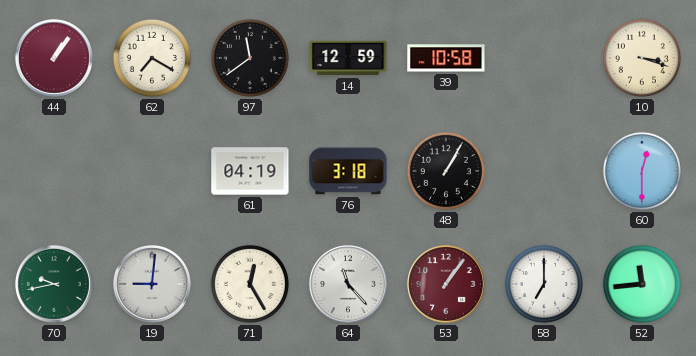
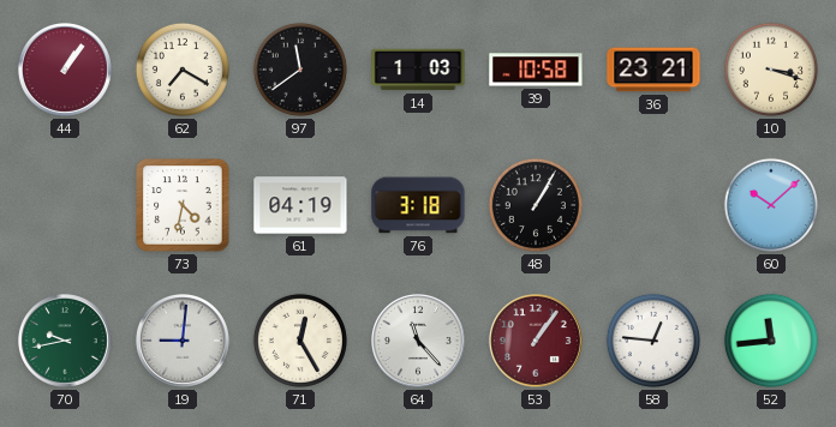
14: 12:59 -> 1:03 (418, 70)
36: none -> 23:21 (653, 70)
73: none -> 4:32 (183, 205)
60: 12:30 -> 10:08 (771, 205)
58: 7:00 -> 12:46 (653, 341)
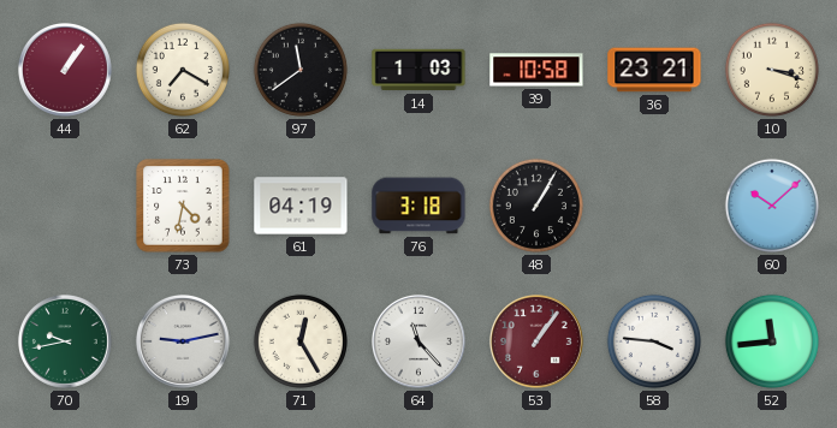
19: 9:01 -> 9:13 (183, 341)
58: 12:46 -> 3:46 (654, 341)
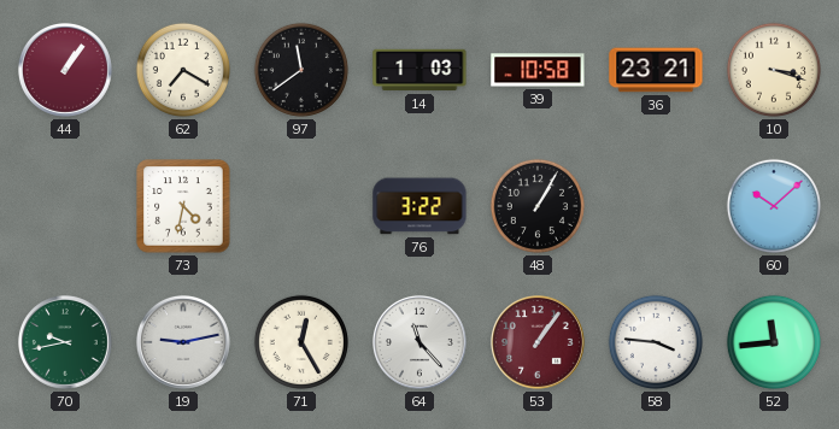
61: 04:19 -> none (301, 206)
76: 3:18 -> 3:22 (419, 206)
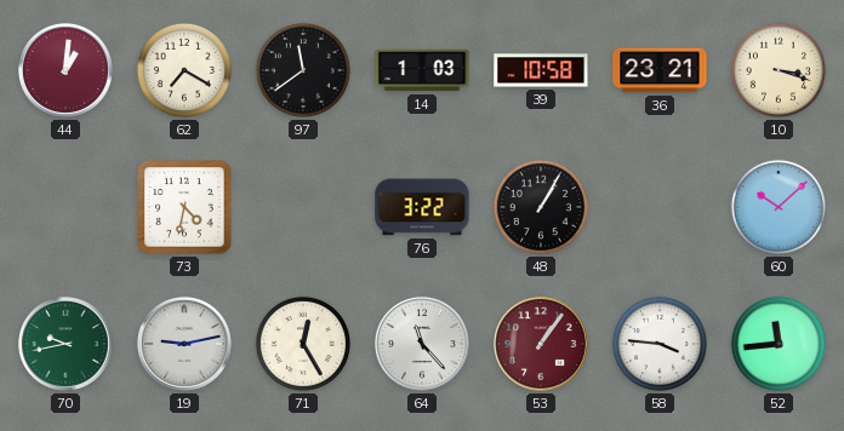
44: 1:06 -> 1:01 (65, 70)
